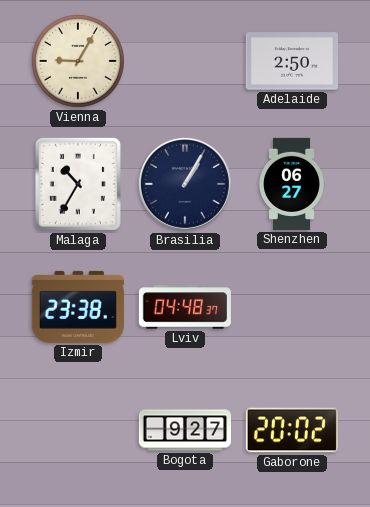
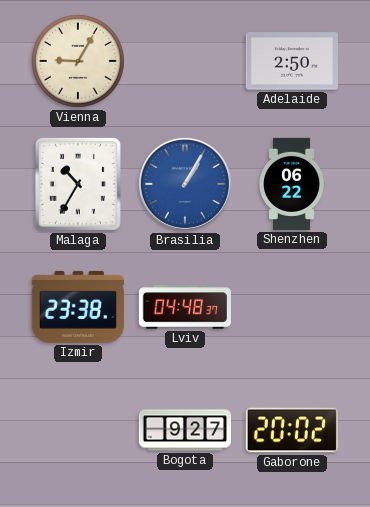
Brasilia dial: navy -> blue (185, 184)
Shenzhen: 06:27 -> 06:22 (292, 184)
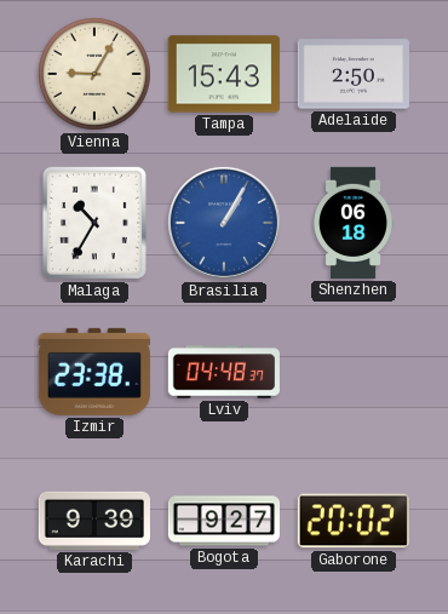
Tampa: none -> 15:43 (224, 74)
Shenzhen: 06:22 -> 06:18 (354, 223)
Karachi: none -> 9:39 (94, 521)
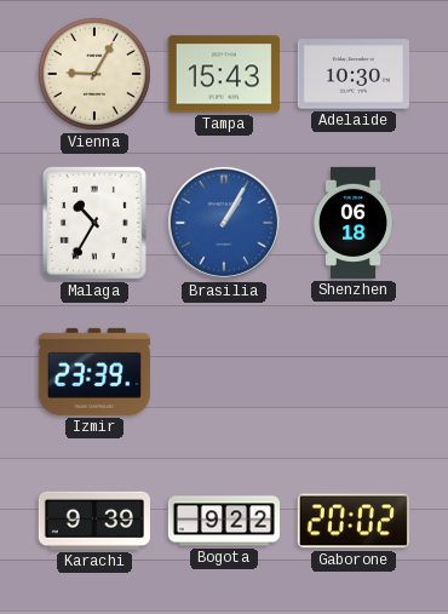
Adelaide: 2:50 -> 10:30 (354, 74)
Izmir: 23:38 -> 23:39 (94, 372)
Lviv: 04:48 -> none (224, 372)
Bogota: 9:27 -> 9:22 (223, 521)
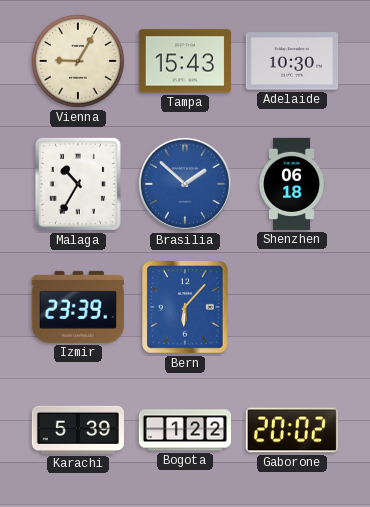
Brasilia: 1:05 -> 1:52 (185, 184)
Bern: none -> 6:07 (185, 307)
Karachi: 9:39 -> 5:39 (78, 430)
Bogota: 9:22 -> 1:22 (184, 430)
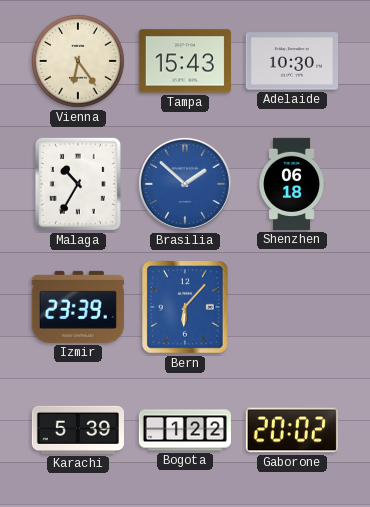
Vienna: 9:05 -> 6:24 (78, 61)
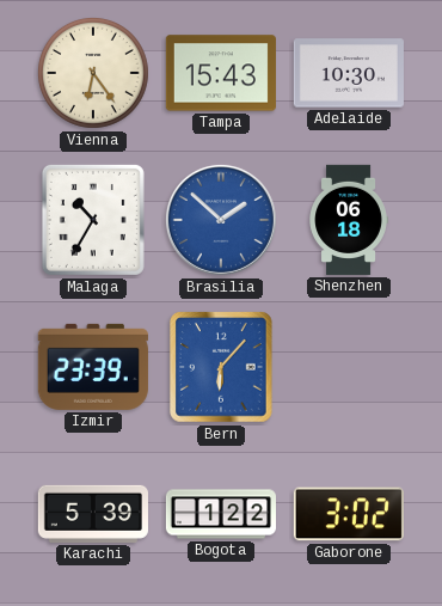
Gaborone: 20:02 -> 3:02 (349, 514)
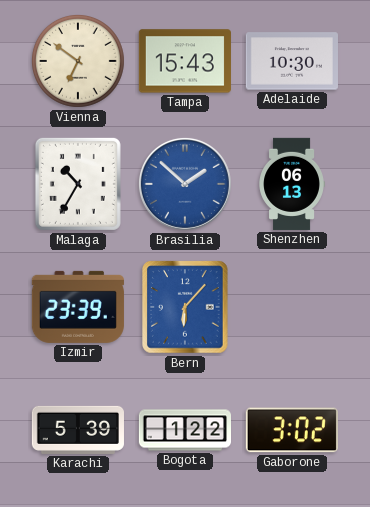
Vienna: 6:24 -> 6:51 (78, 61)
Shenzhen: 06:18 -> 06:13 (292, 184)
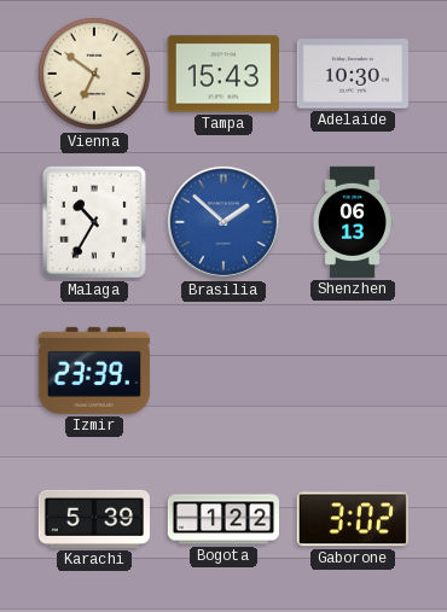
Bern: 6:07 -> none (185, 307)
